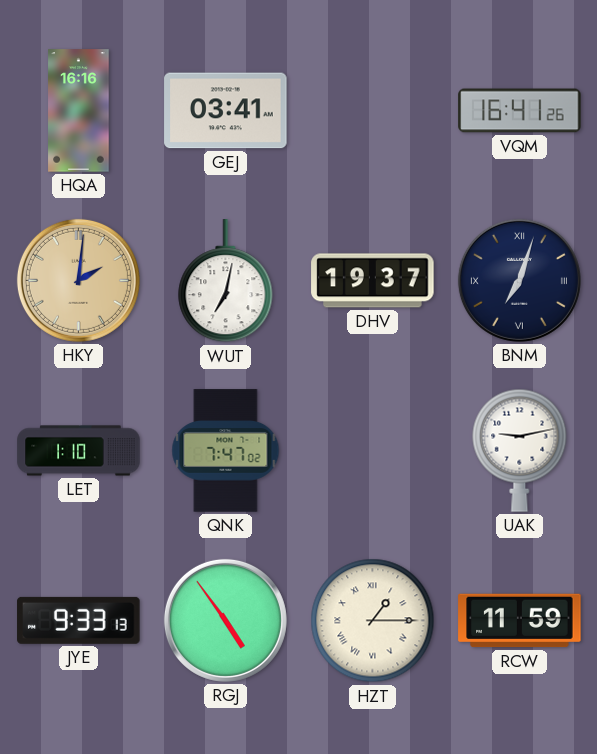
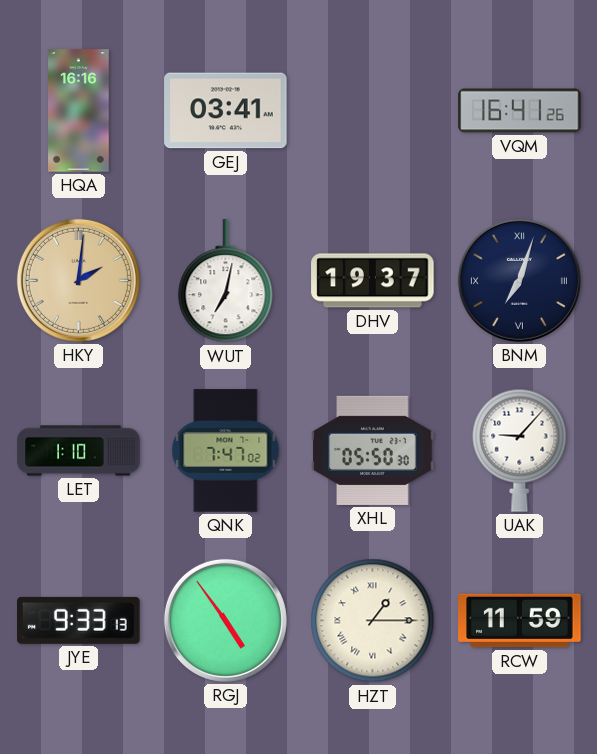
XHL: none -> 05:50 (373, 450)
UAK: 9:13 -> 9:07 (520, 450)
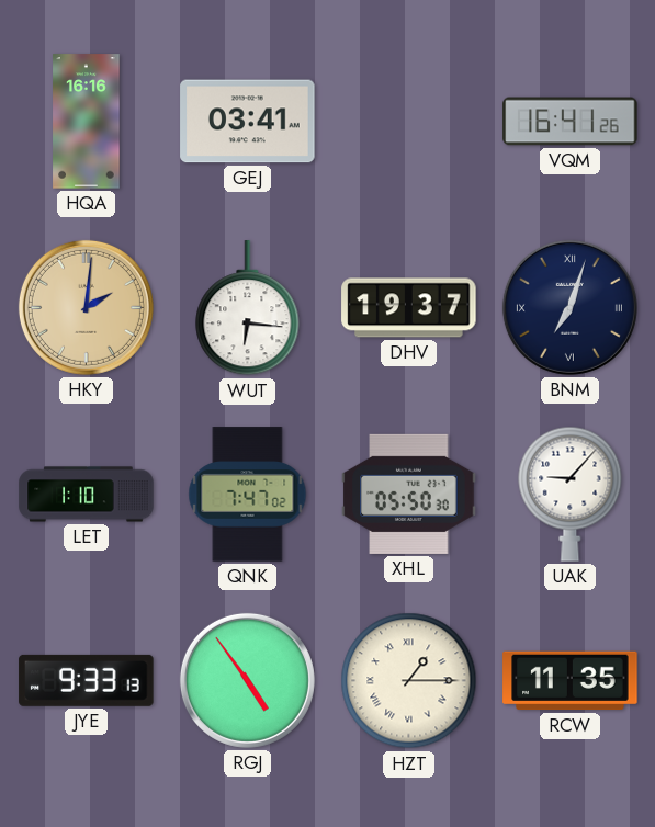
WUT: 7:02 -> 6:16 (248, 308)
RCW: 11:59 -> 11:35 (571, 681)
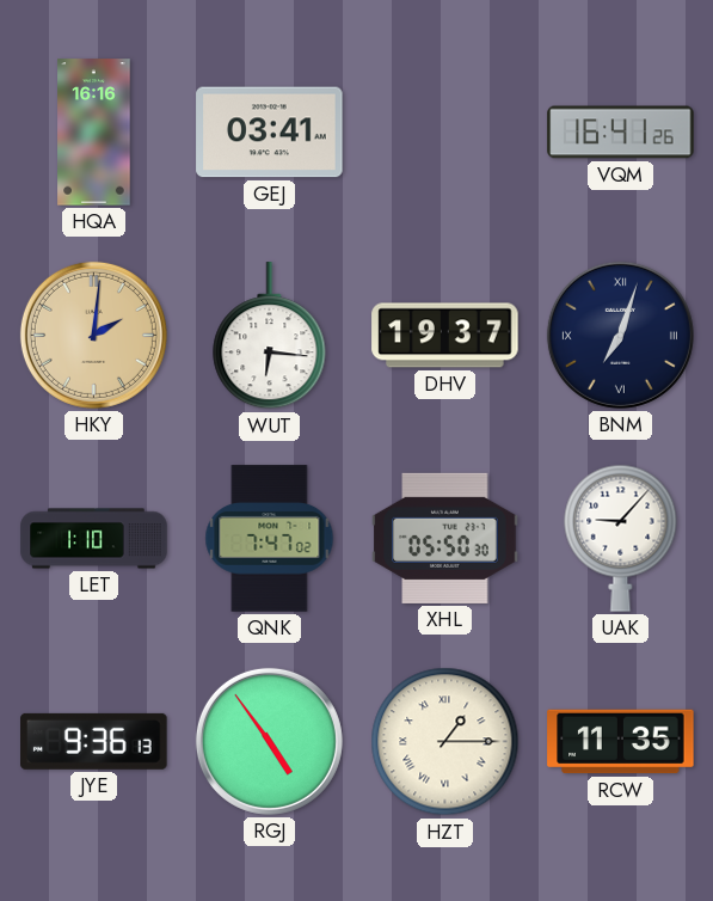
JYE: 9:33 -> 9:36 (94, 741)
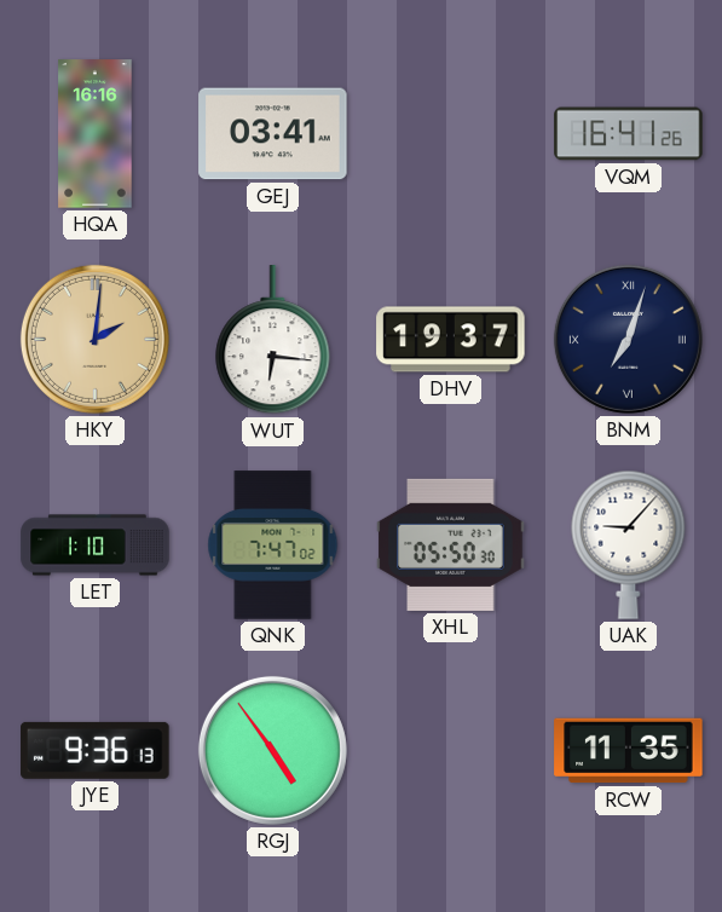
HZT: 1:15 -> none (445, 742)
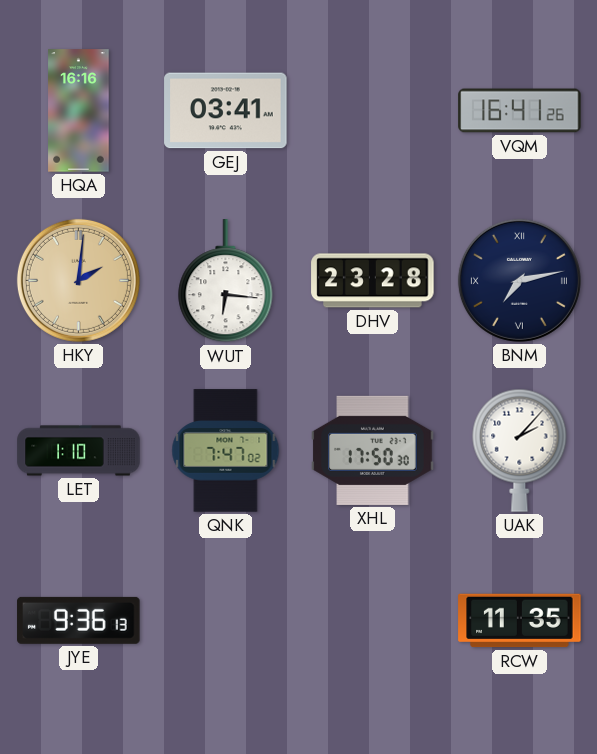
DHV: 19:37 -> 23:28 (373, 281)
BNM: 7:03 -> 7:13 (519, 280)
XHL: 05:50 -> 17:50 (373, 450)
UAK: 9:07 -> 2:07 (520, 450)
RGJ: 4:54 -> none (272, 750)
